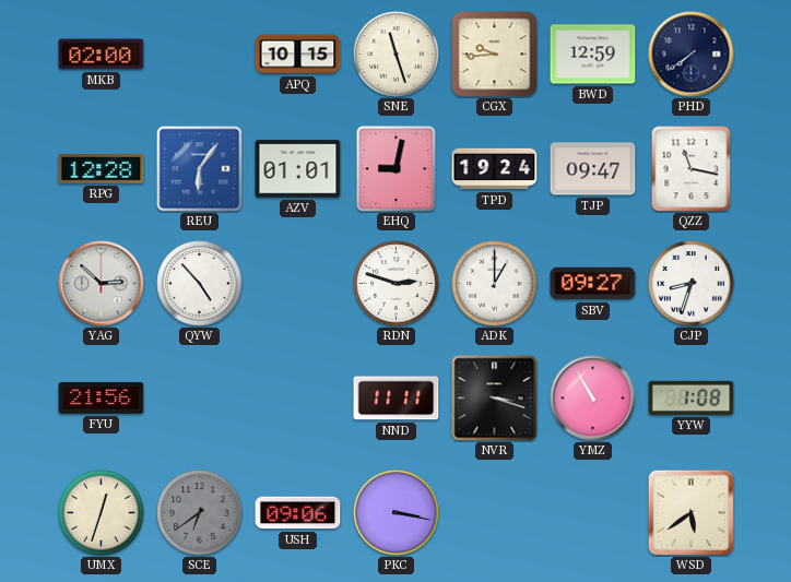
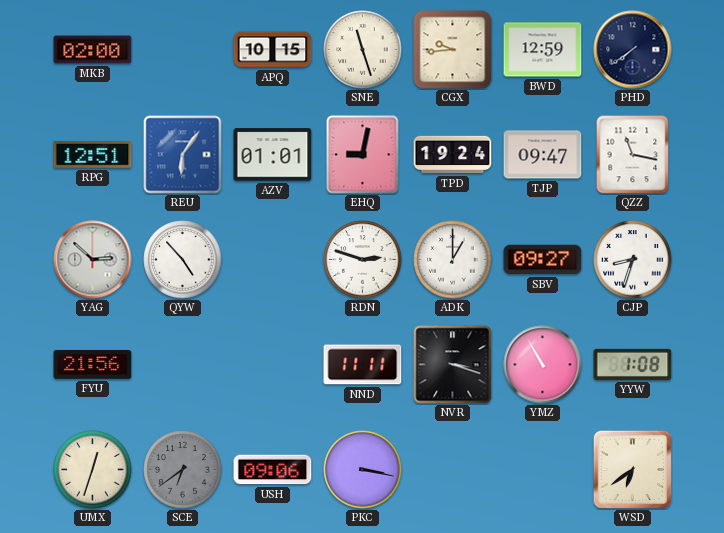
RPG: 12:28 -> 12:51 (93, 154)
WSD: 5:39 -> 6:39 (632, 469)
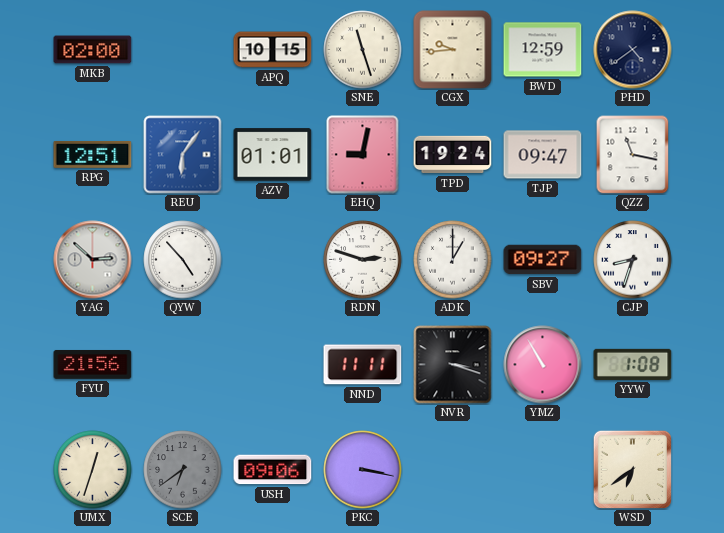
PHD: 7:39 -> 4:39 (633, 50)
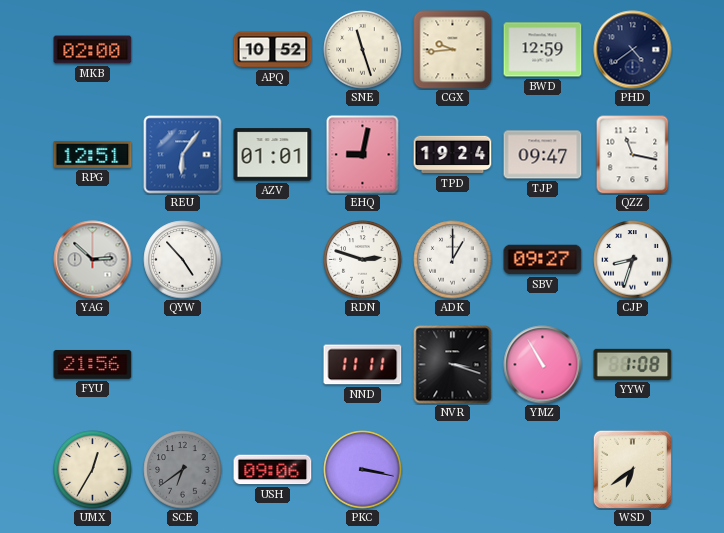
APQ: 10:15 -> 10:52 (273, 50)
UMX: 12:33 -> 12:35 (93, 470)
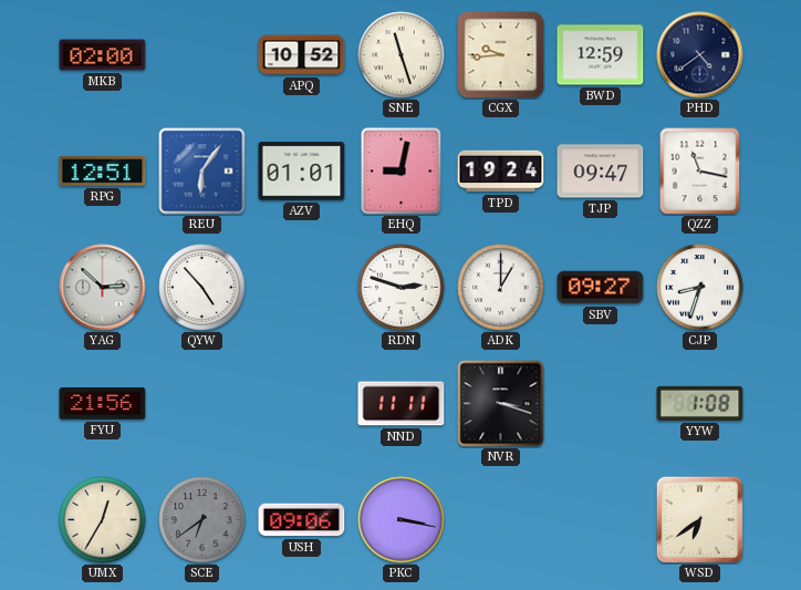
YMZ: 10:55 -> none (543, 365)
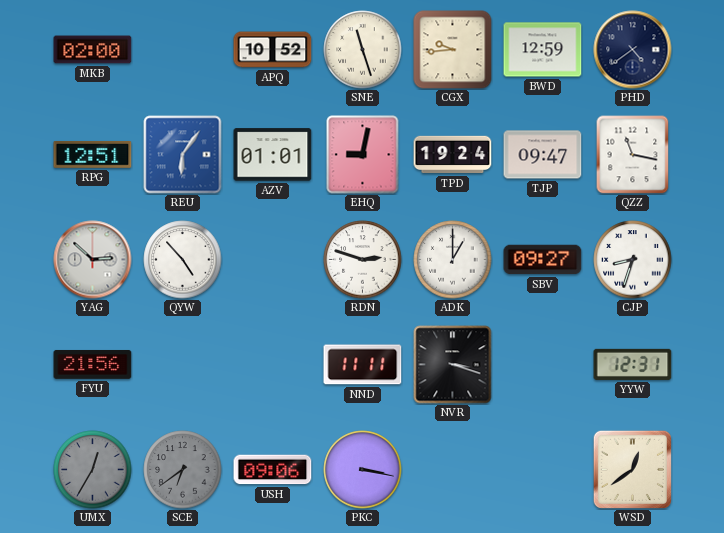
YYW: 1:08 -> 12:31 (633, 364)
UMX dial: cream -> grey (93, 470)
WSD: 6:39 -> 12:39 (632, 469)
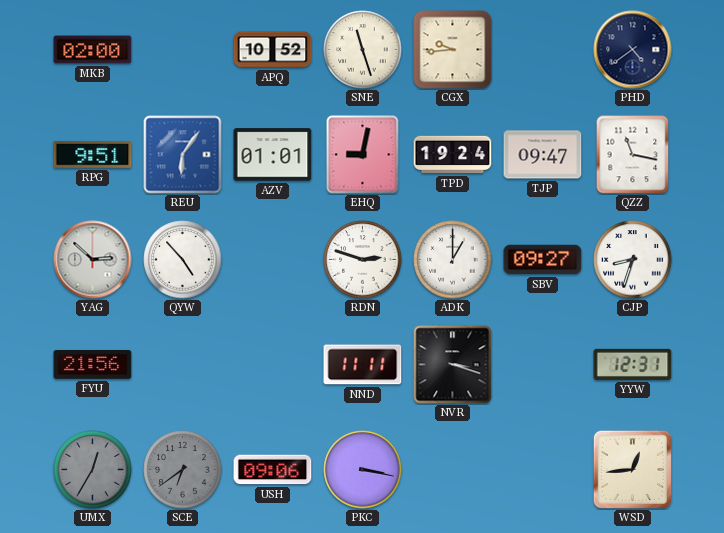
BWD: 12:59 -> none (543, 50)
RPG: 12:51 -> 9:51 (93, 154)
WSD: 12:39 -> 12:44 (632, 469)
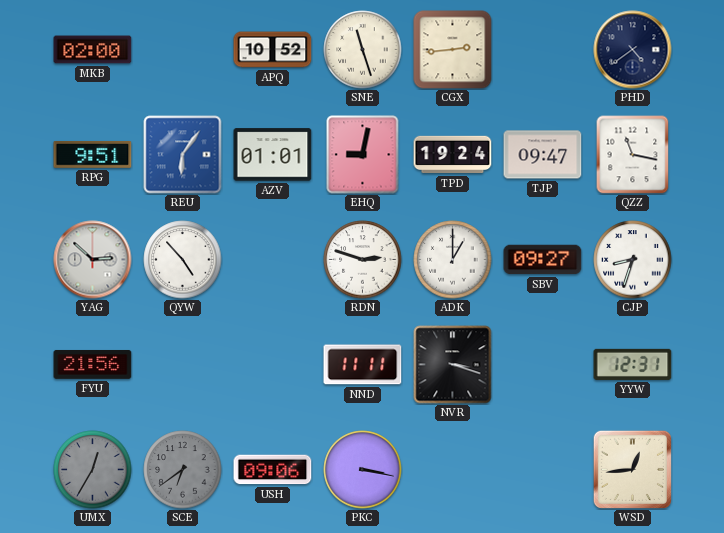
CGX: 9:44 -> 2:44 (453, 50)
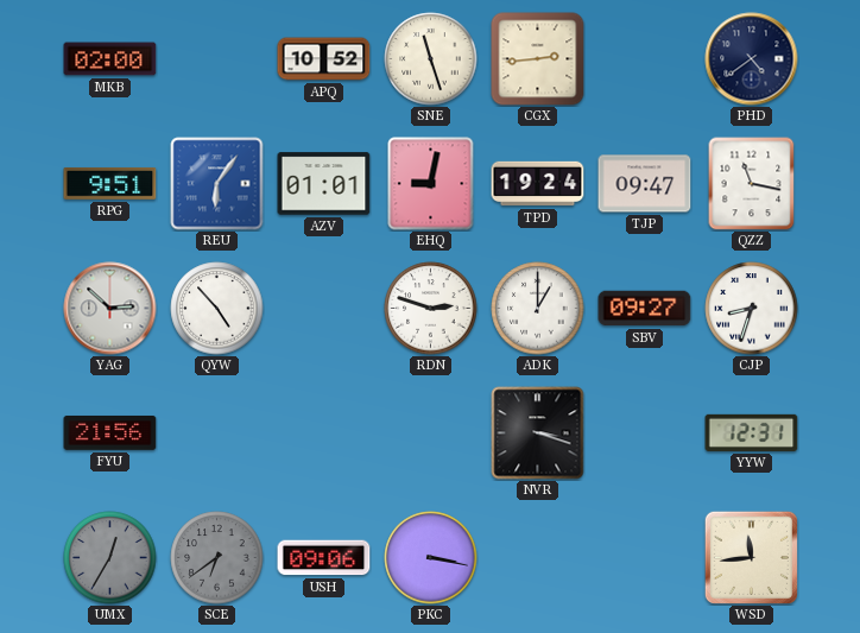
NND: 11:11 -> none (363, 365)
WSD: 12:44 -> 11:44 (751, 557)
